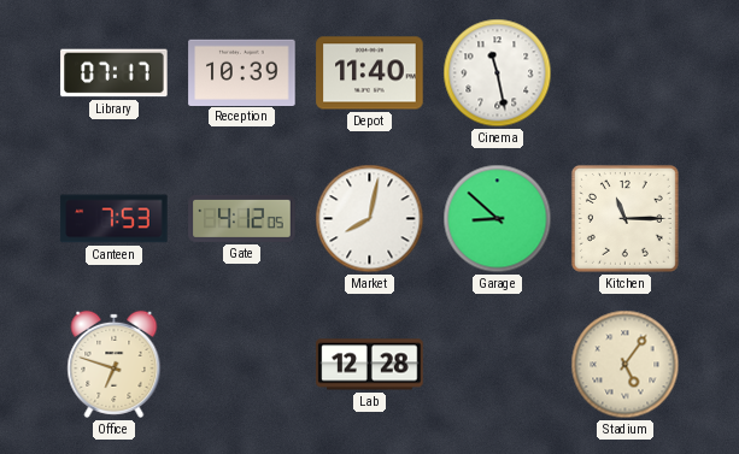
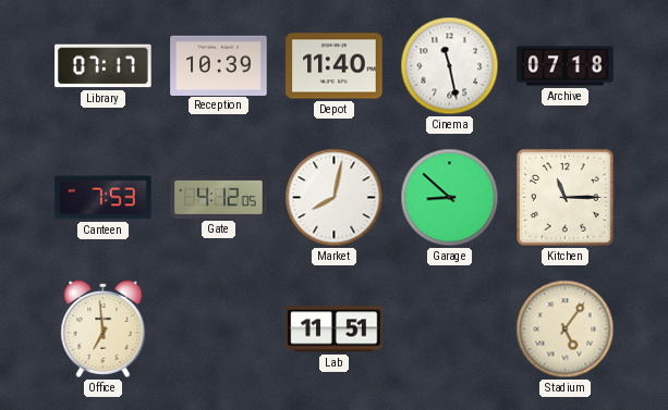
Archive: none -> 07:18 (566, 66)
Office: 6:48 -> 6:59 (104, 328)
Lab: 12:28 -> 11:51 (335, 330)
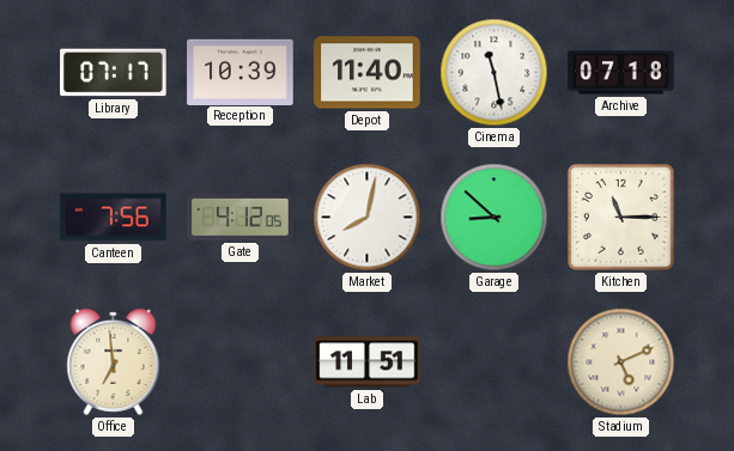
Canteen: 7:53 -> 7:56 (114, 218)
Stadium: 5:06 -> 5:11 (621, 362)
